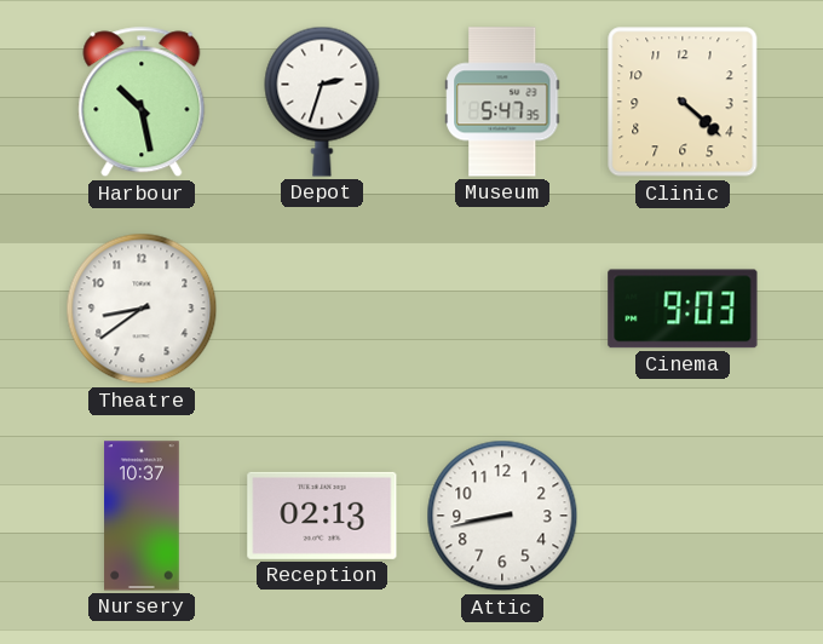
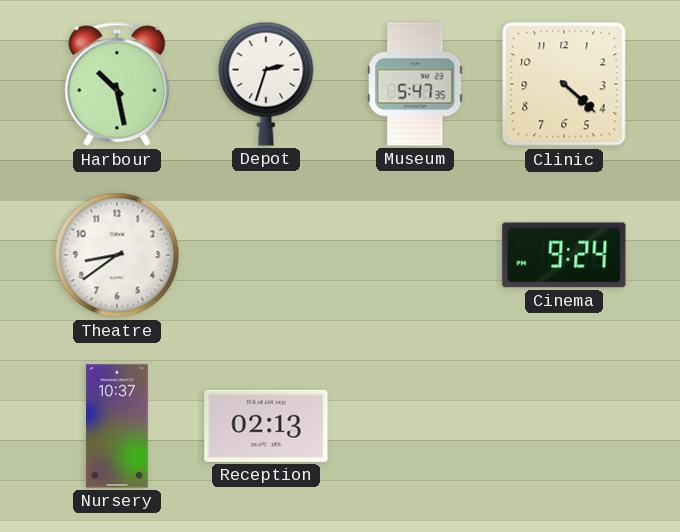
Cinema: 9:03 -> 9:24 (564, 255)
Attic: 8:43 -> none (502, 516)
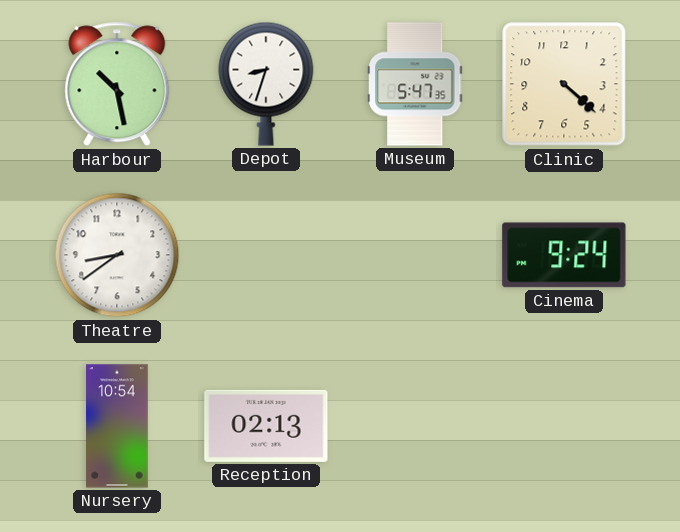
Depot: 2:33 -> 8:33 (266, 84)
Nursery: 10:37 -> 10:54 (117, 426)
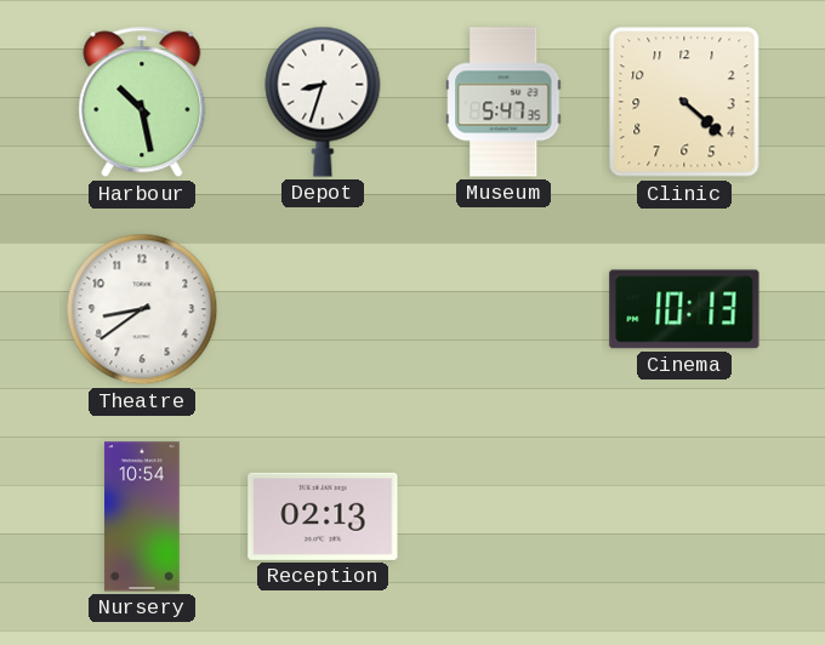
Cinema: 9:24 -> 10:13 (684, 309)
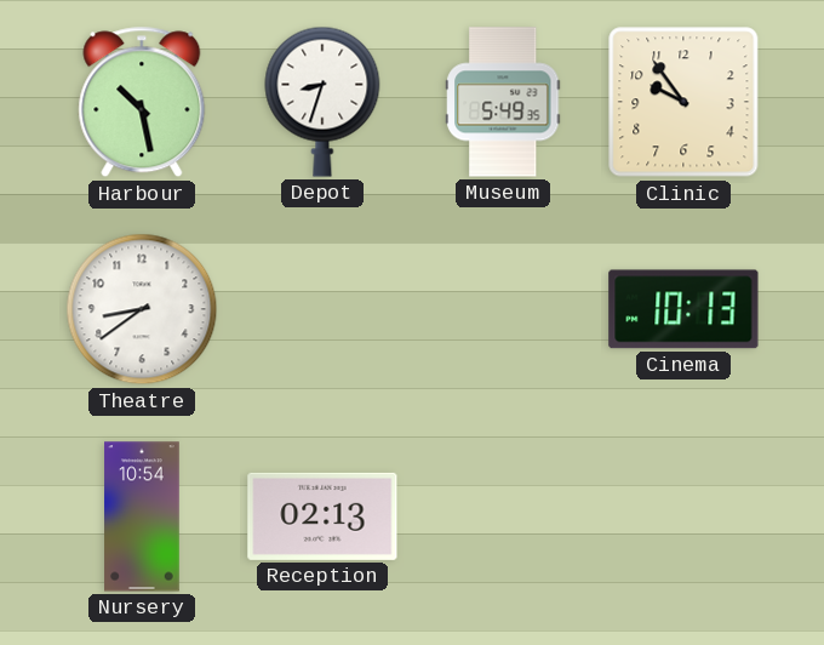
Museum: 5:47 -> 5:49 (503, 102)
Clinic: 4:22 -> 9:54 (683, 102)
